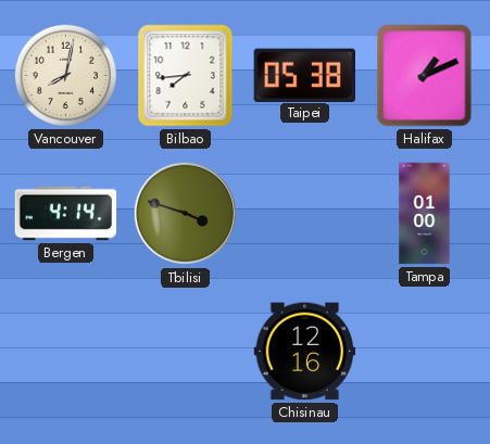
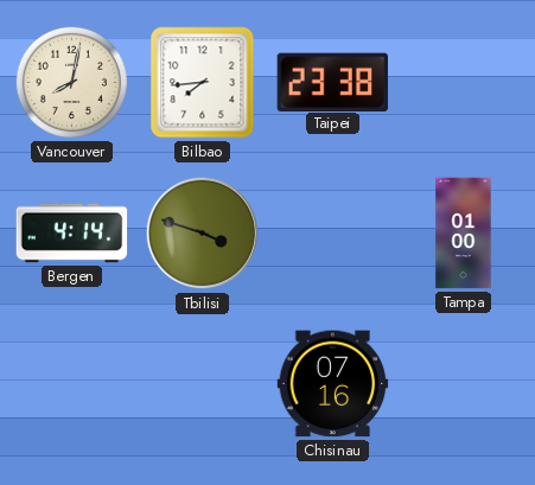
Taipei: 05:38 -> 23:38 (332, 82)
Halifax: 1:11 -> none (425, 76)
Chisinau: 12:16 -> 07:16 (333, 384)
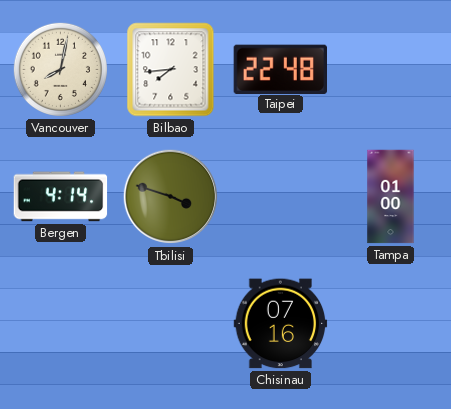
Taipei: 23:38 -> 22:48 (280, 69)
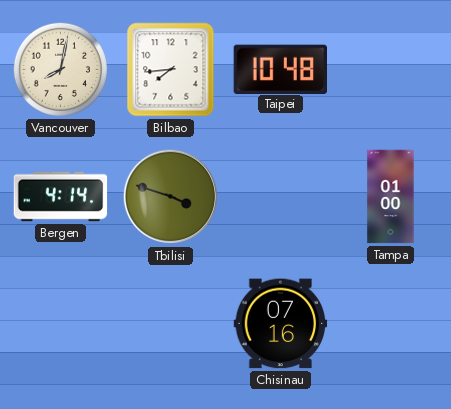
Taipei: 22:48 -> 10:48 (280, 69)
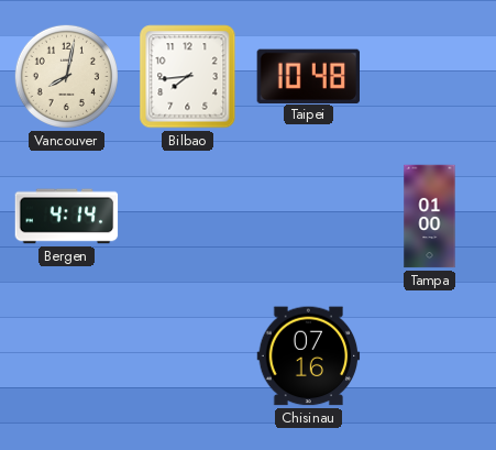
Tbilisi: 3:48 -> none (171, 197)
